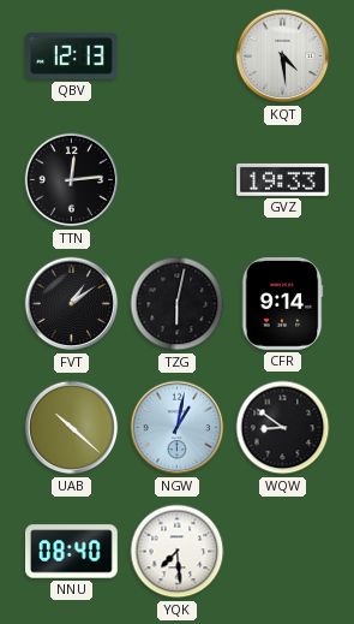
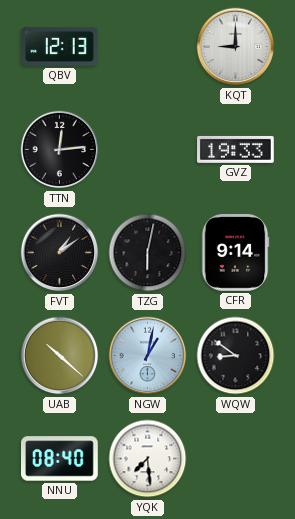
KQT: 4:29 -> 9:00 (236, 47)
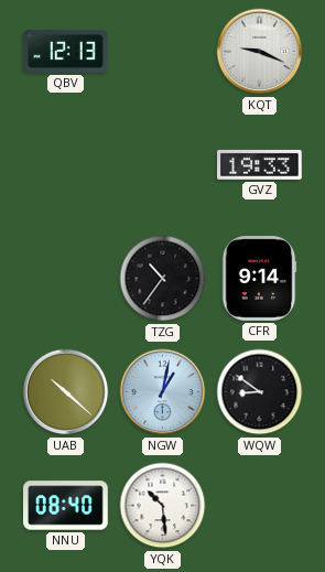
KQT: 9:00 -> 9:19 (260, 52)
TTN: 12:14 -> none (60, 150)
FVT: 1:09 -> none (60, 253)
TZG: 6:02 -> 10:36 (163, 279)
YQK: 7:29 -> 10:29 (163, 506)
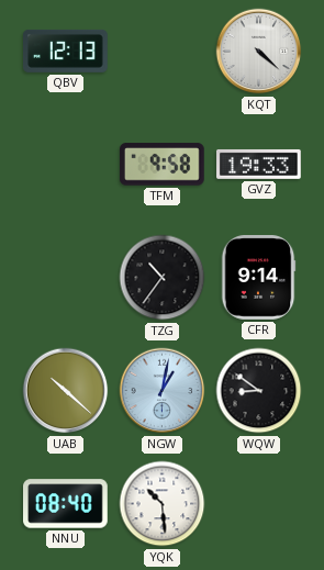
KQT: 9:19 -> 4:22 (259, 52)
TFM: none -> 9:58 (161, 165)
